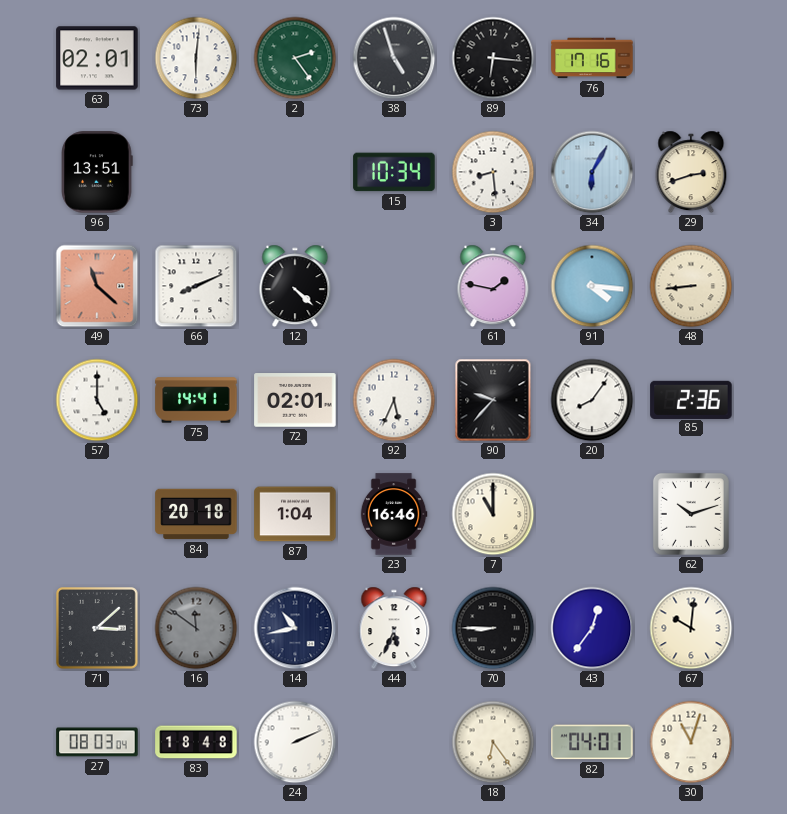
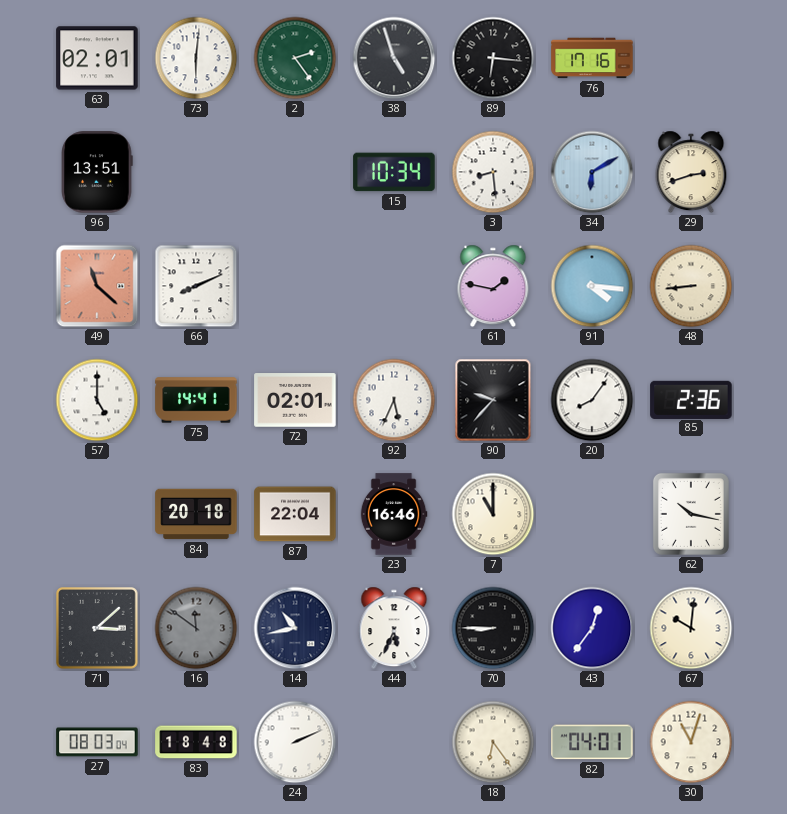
34: 6:05 -> 6:10 (592, 172)
12: 4:22 -> none (295, 286)
87: 1:04 -> 22:04 (295, 514)
62: 10:12 -> 10:17 (691, 514)
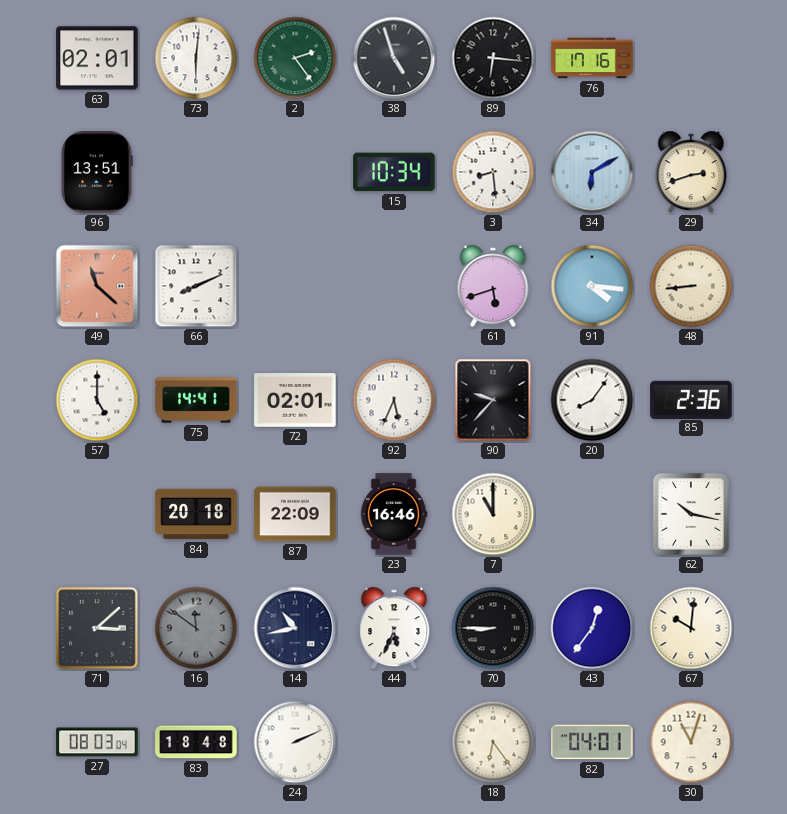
61: 1:47 -> 5:42 (493, 286)
87: 22:04 -> 22:09 (295, 514)
